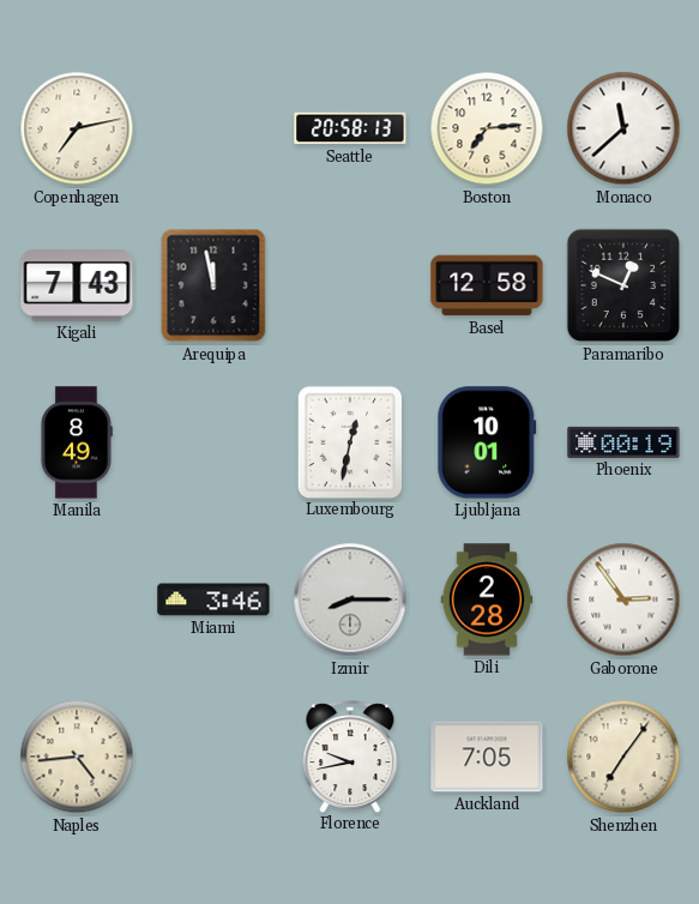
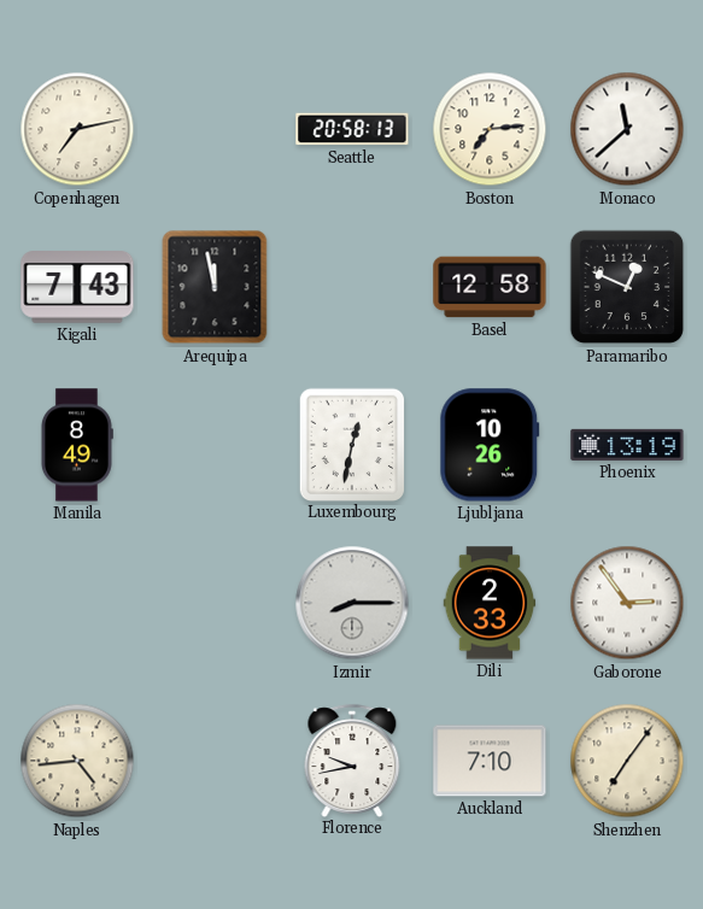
Ljubljana: 10:01 -> 10:26 (490, 445)
Phoenix: 00:19 -> 13:19 (627, 445)
Miami: 3:46 -> none (213, 599)
Dili: 2:28 -> 2:33 (490, 603)
Auckland: 7:05 -> 7:10 (490, 761)
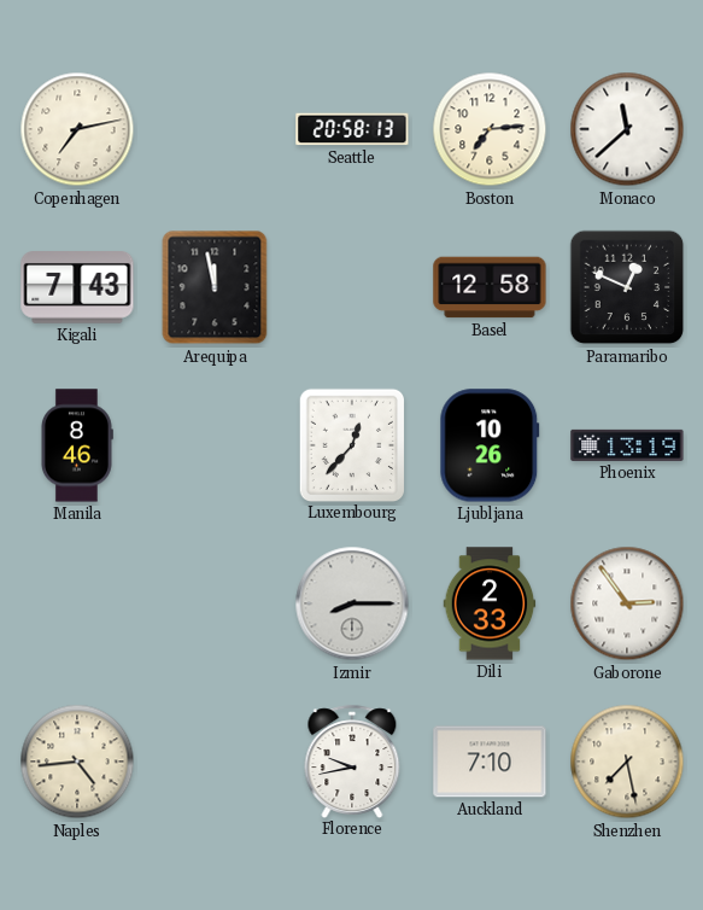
Manila: 8:49 -> 8:46 (76, 445)
Luxembourg: 12:32 -> 12:37 (351, 444)
Shenzhen: 7:06 -> 7:28 (627, 762)
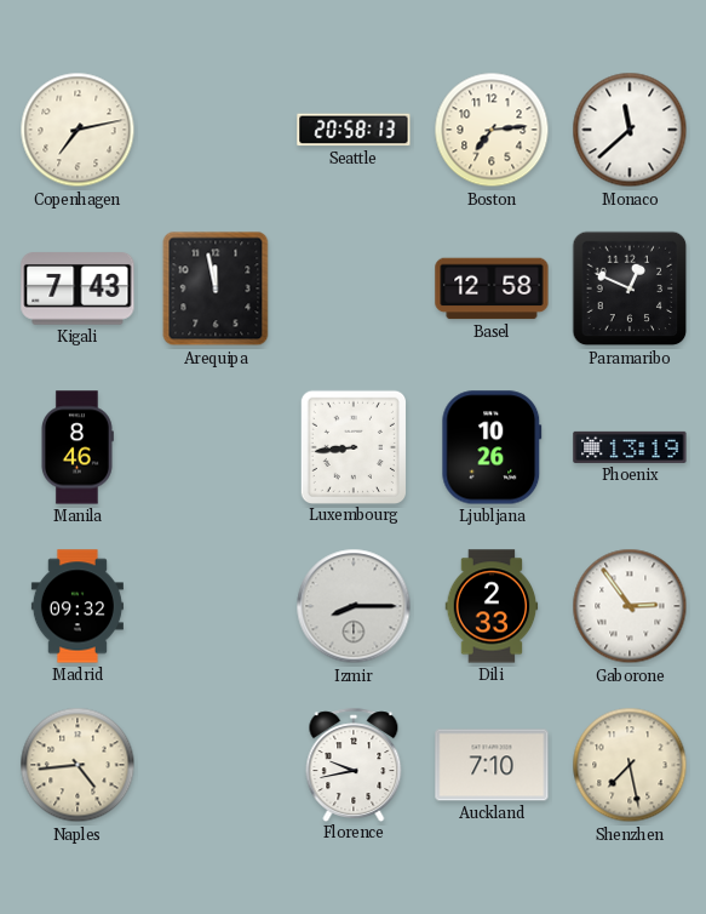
Luxembourg: 12:37 -> 8:44 (352, 446)
Madrid: none -> 09:32 (78, 606)
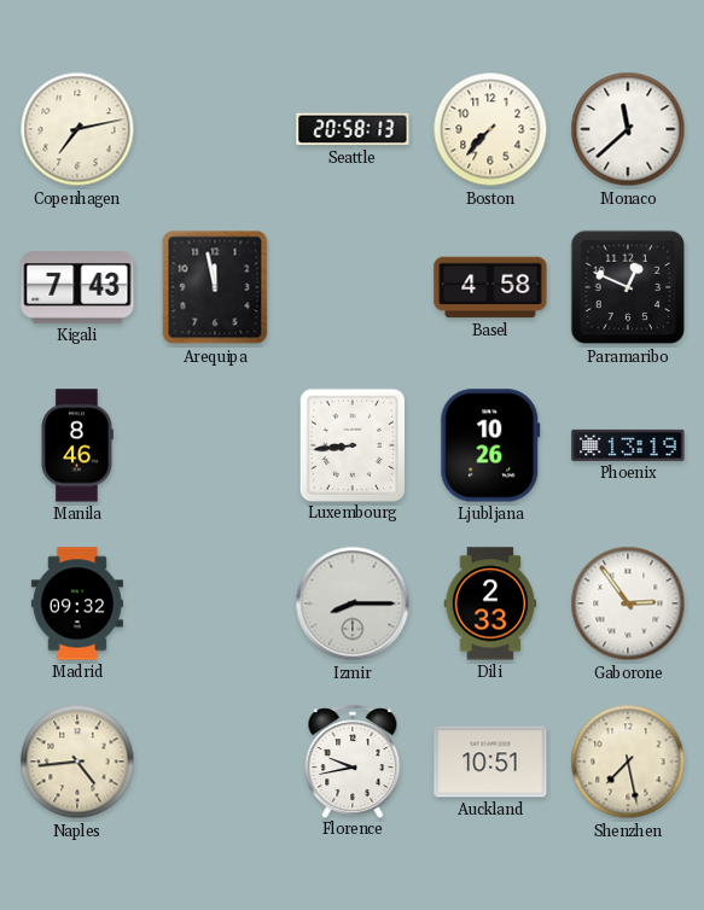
Boston: 7:14 -> 7:37 (490, 129)
Basel: 12:58 -> 4:58 (490, 287)
Auckland: 7:10 -> 10:51 (490, 762)
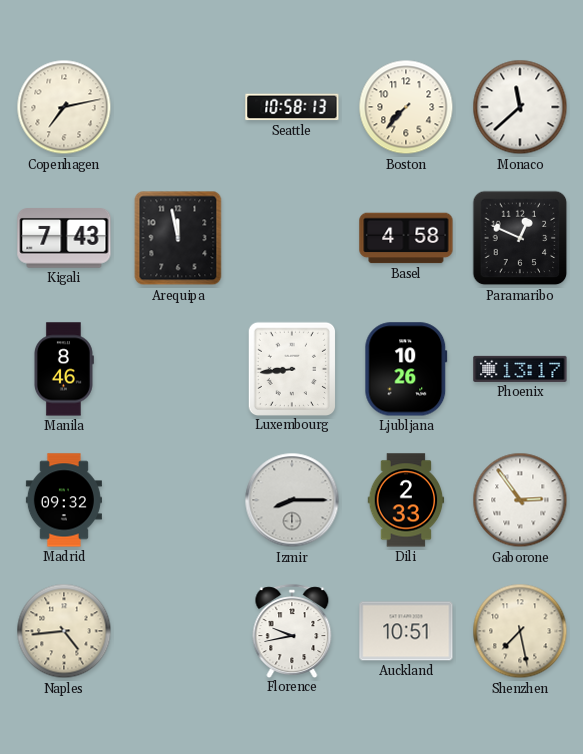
Seattle: 20:58 -> 10:58 (292, 107)
Phoenix: 13:19 -> 13:17 (520, 369)
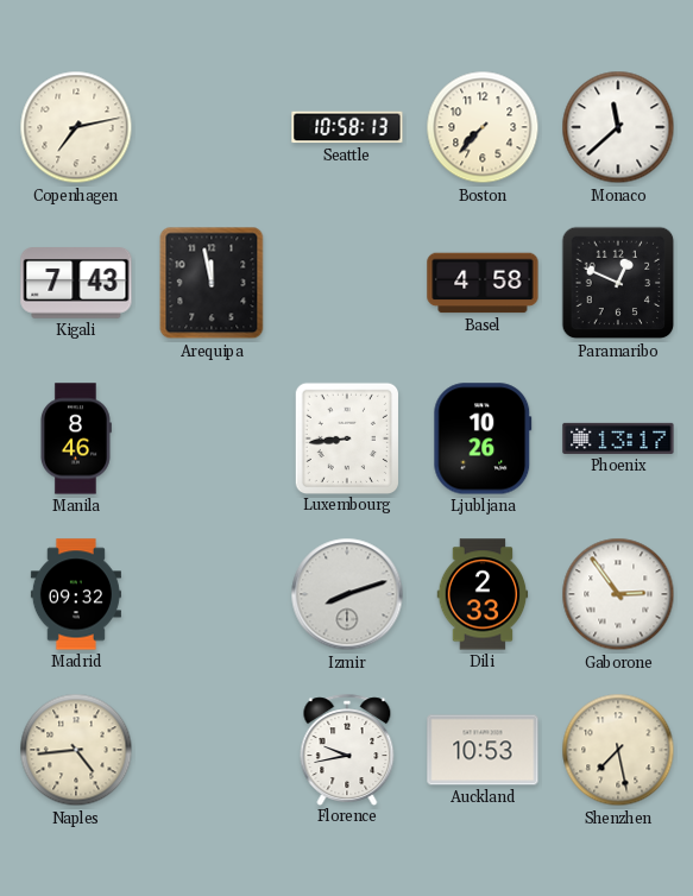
Izmir: 8:15 -> 8:12 (347, 594)
Auckland: 10:51 -> 10:53 (483, 750)
